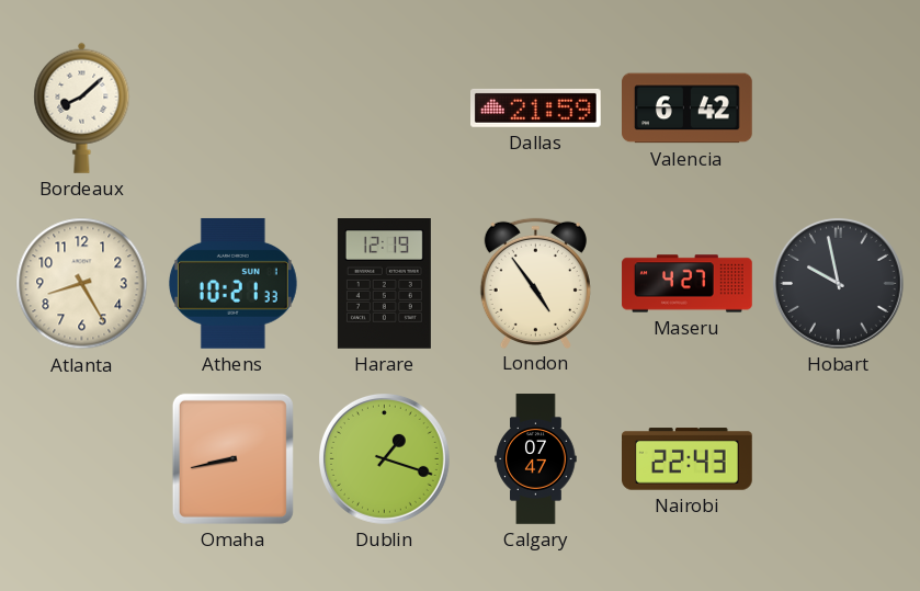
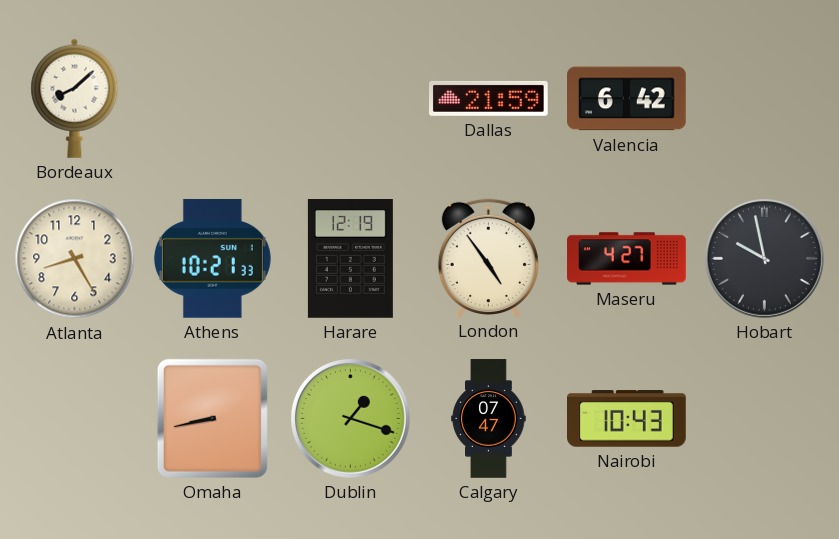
Nairobi: 22:43 -> 10:43 (627, 419)
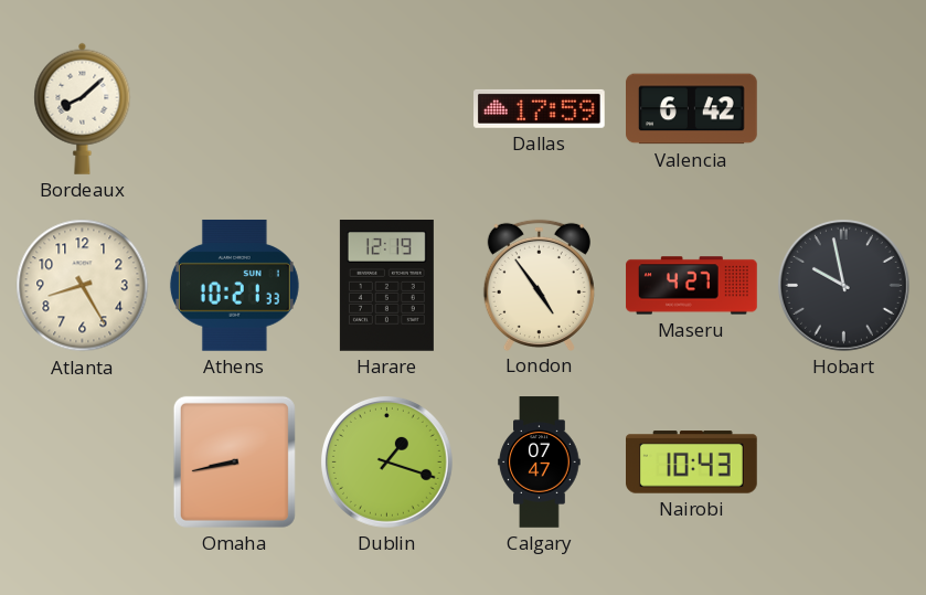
Dallas: 21:59 -> 17:59 (540, 108)
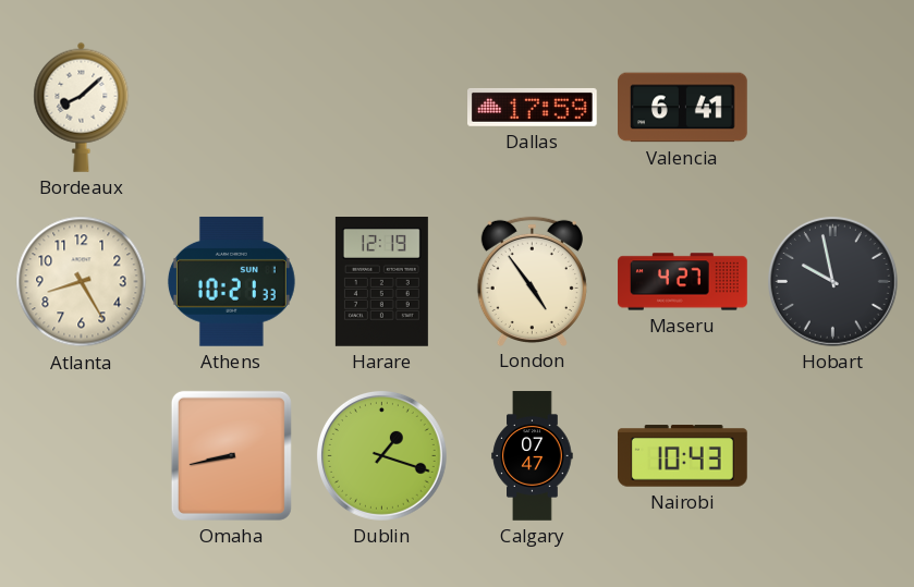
Valencia: 6:42 -> 6:41 (683, 108)
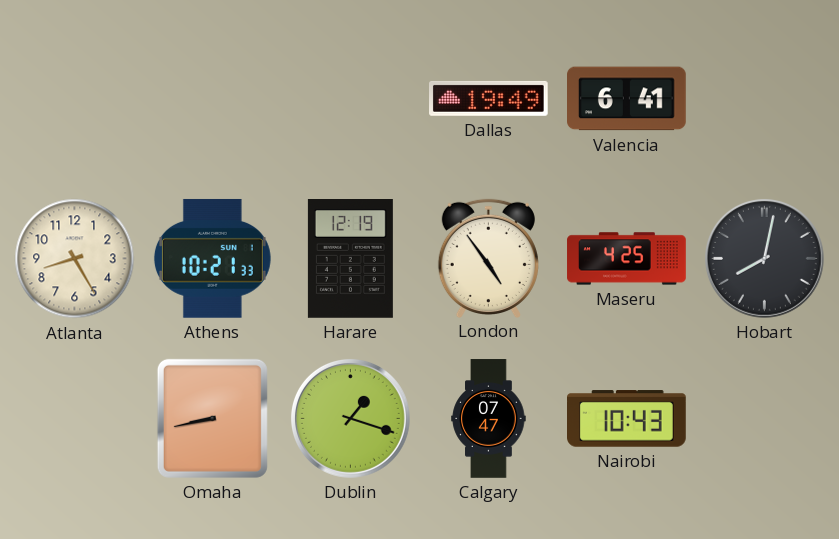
Bordeaux: 8:08 -> none (82, 107)
Dallas: 17:59 -> 19:49 (489, 98)
Maseru: 4:27 -> 4:25 (627, 259)
Hobart: 9:58 -> 8:02 (764, 258)
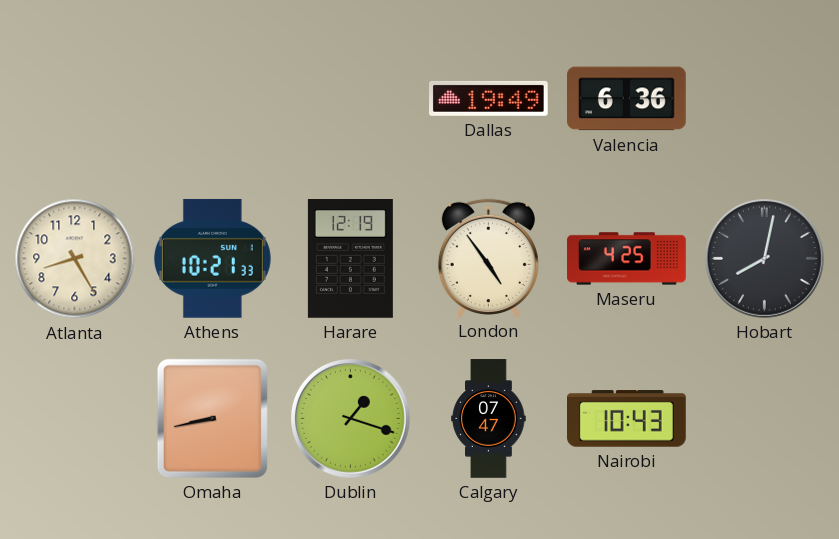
Valencia: 6:41 -> 6:36 (627, 99)
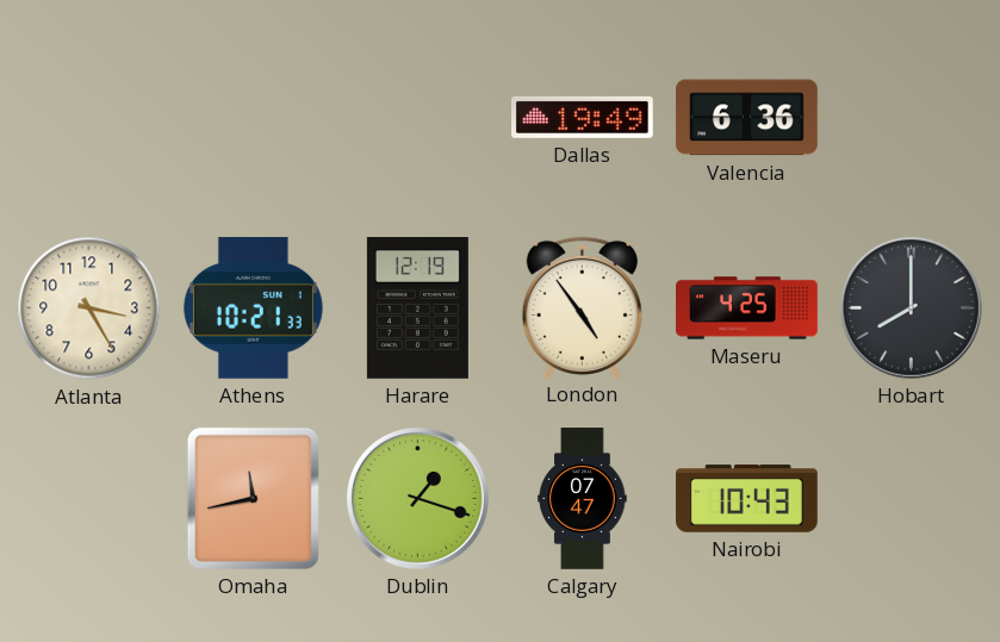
Atlanta: 8:25 -> 3:25 (89, 308)
Hobart: 8:02 -> 8:00 (911, 307)
Omaha: 8:43 -> 11:43 (253, 498)
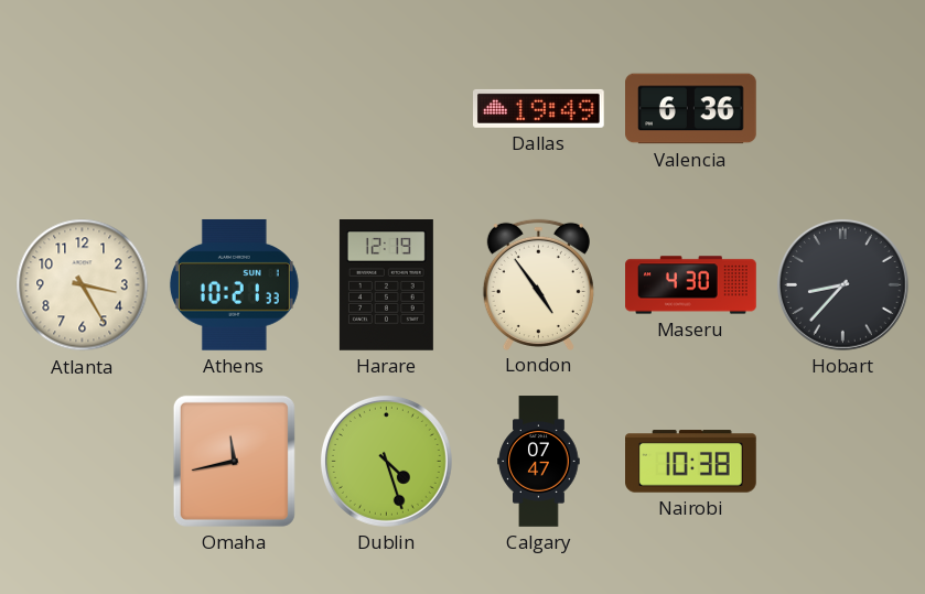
Maseru: 4:25 -> 4:30 (691, 285)
Hobart: 8:00 -> 8:37 (842, 284)
Dublin: 1:18 -> 4:27 (386, 461)
Nairobi: 10:43 -> 10:38 (691, 462)
